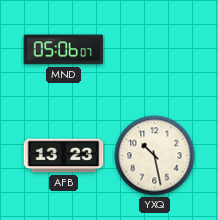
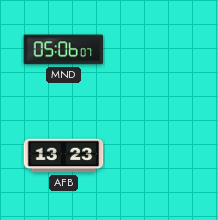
YXQ: 10:28 -> none (155, 156)
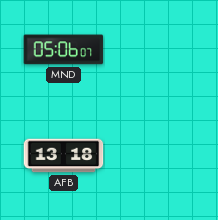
AFB: 13:23 -> 13:18 (64, 156)
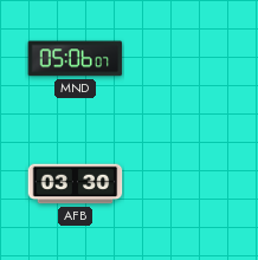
AFB: 13:18 -> 03:30 (76, 184)
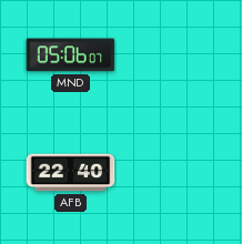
AFB: 03:30 -> 22:40 (71, 173)
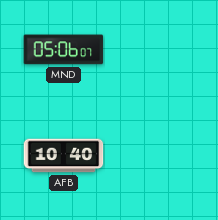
AFB: 22:40 -> 10:40 (64, 156)
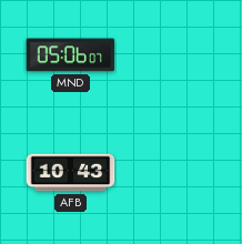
AFB: 10:40 -> 10:43 (71, 173)
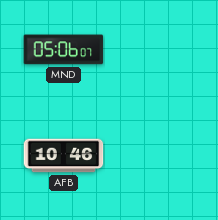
AFB: 10:43 -> 10:46 (64, 156)
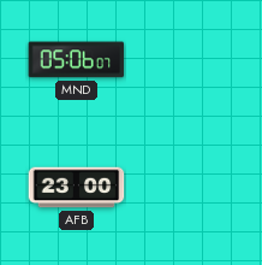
AFB: 10:46 -> 23:00 (77, 188)
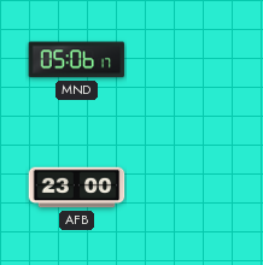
MND: 05:06:07 -> 05:06:17 (77, 60)
